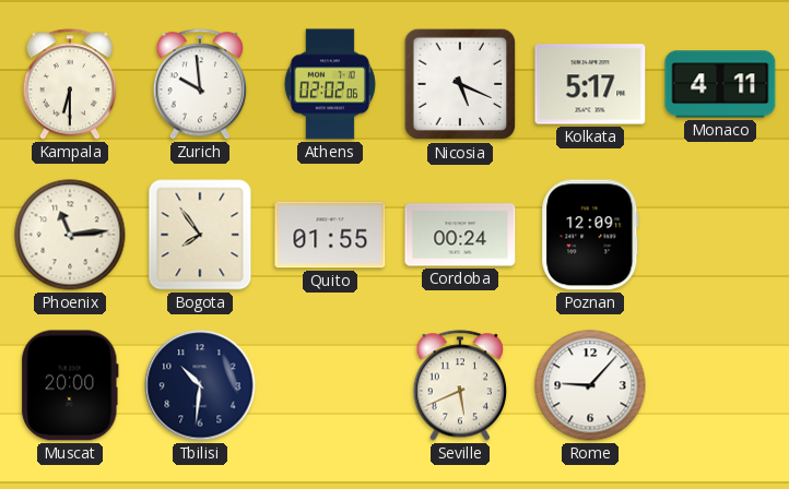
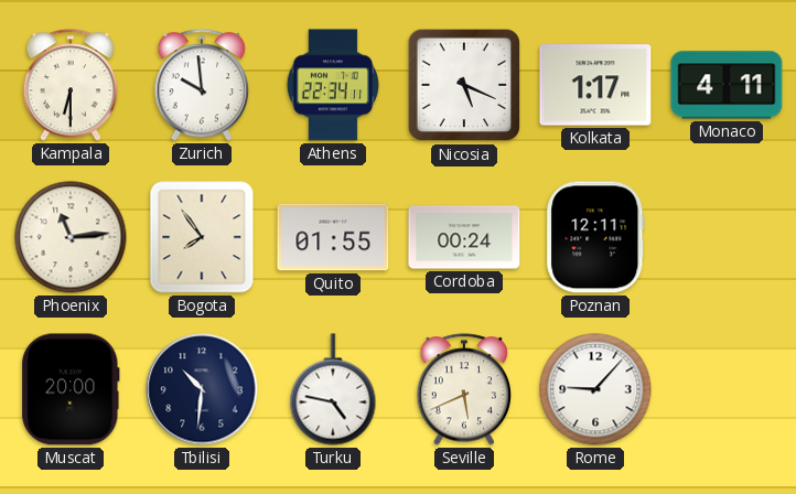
Athens: 02:02 -> 22:34 (333, 85)
Kolkata: 5:17 -> 1:17 (595, 85)
Poznan: 12:09 -> 12:11 (595, 237)
Turku: none -> 4:47 (333, 389)
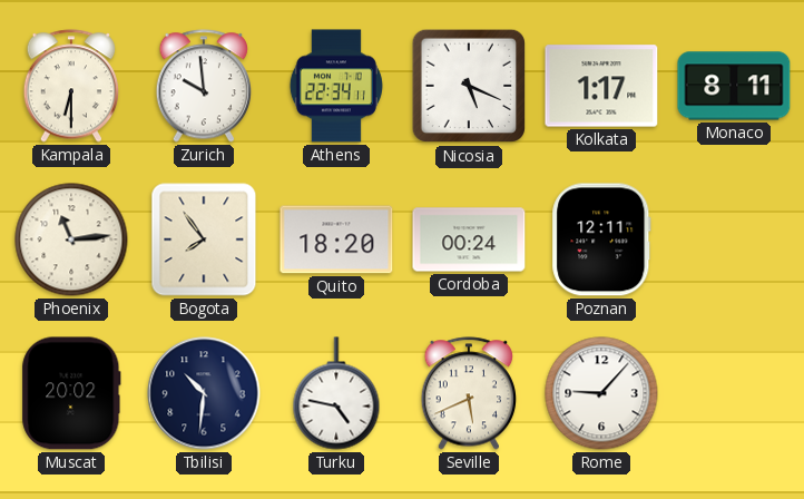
Monaco: 4:11 -> 8:11 (734, 86)
Quito: 01:55 -> 18:20 (336, 239)
Muscat: 20:00 -> 20:02 (71, 393)
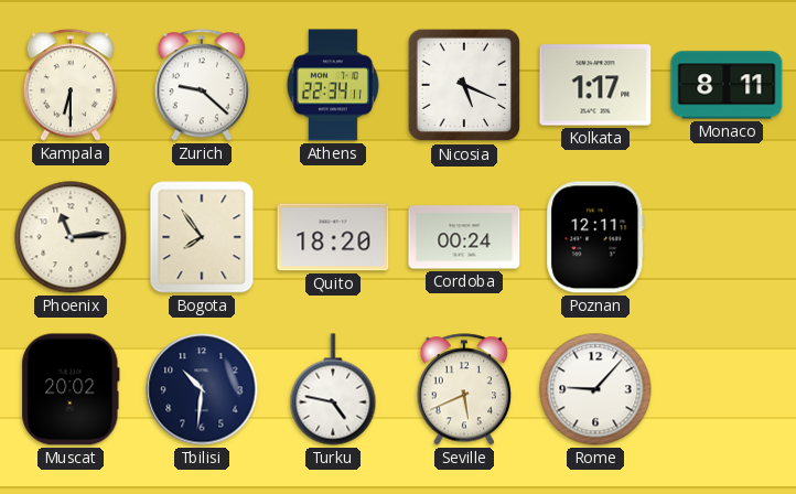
Zurich: 9:59 -> 9:22 (202, 85)
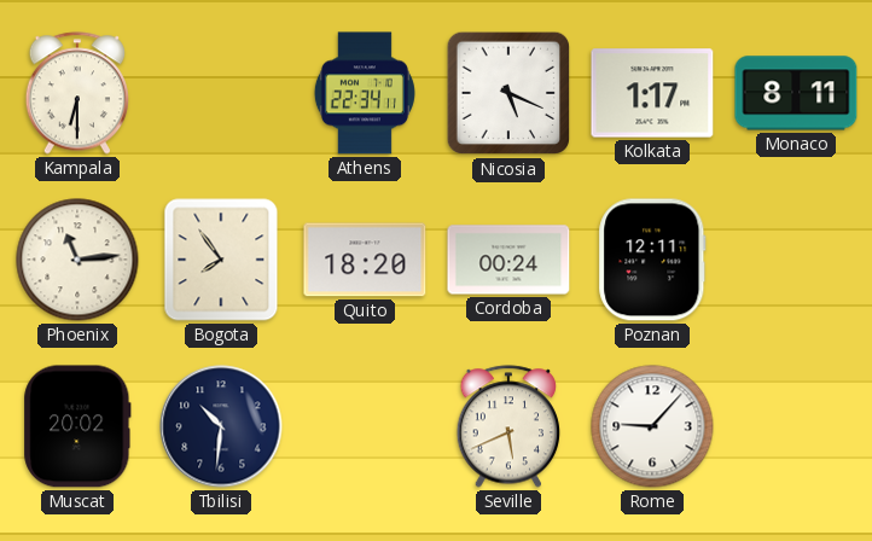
Zurich: 9:22 -> none (202, 85)
Turku: 4:47 -> none (333, 389)
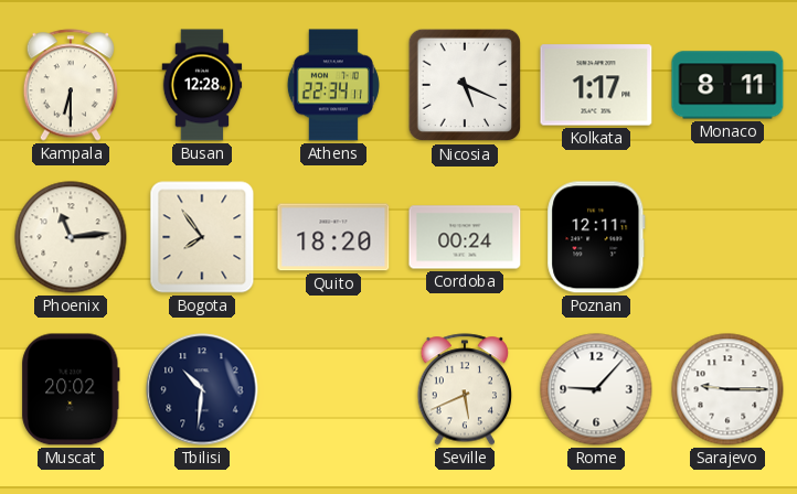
Busan: none -> 12:28 (202, 85)
Sarajevo: none -> 9:15 (727, 389)
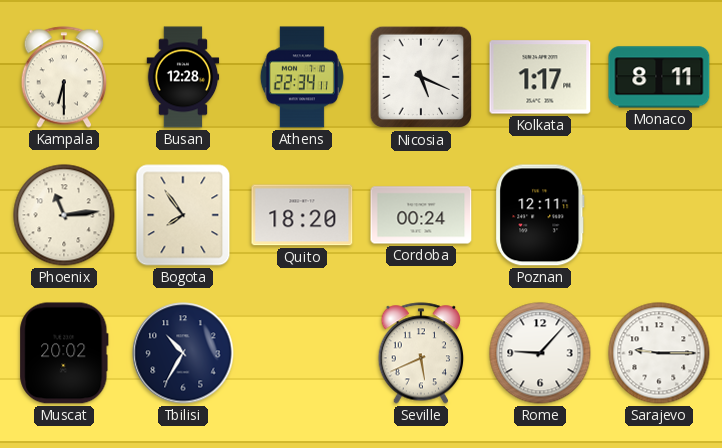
Tbilisi: 10:31 -> 10:35 (183, 353)
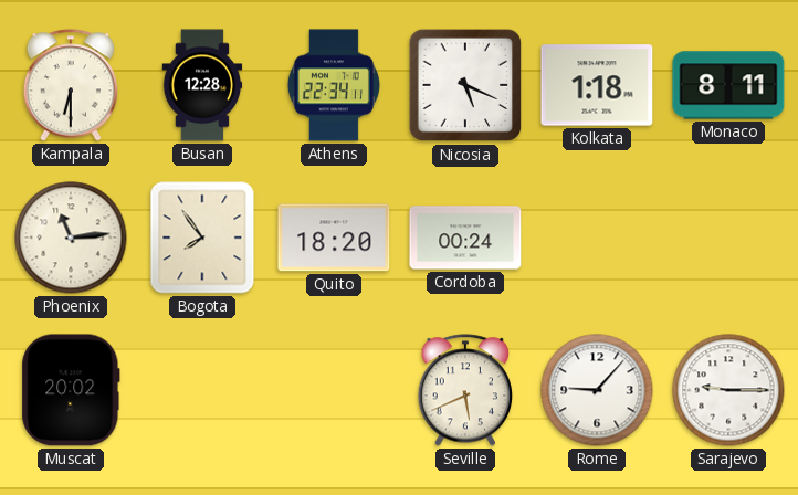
Kolkata: 1:17 -> 1:18 (597, 85)
Poznan: 12:11 -> none (540, 215)
Tbilisi: 10:35 -> none (183, 353)
